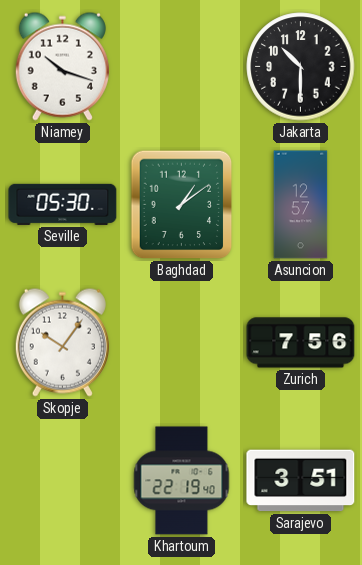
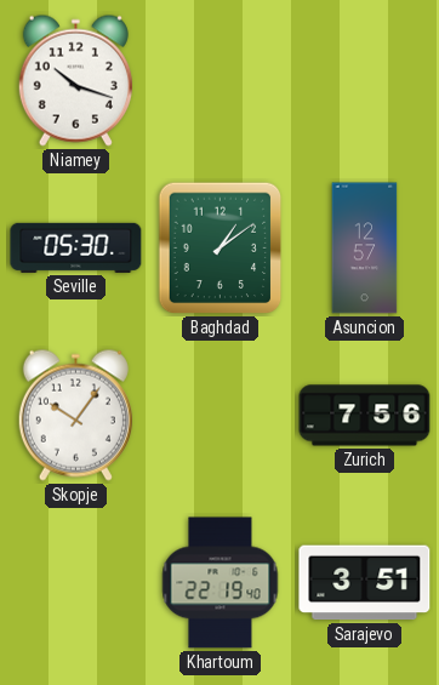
Jakarta: 10:30 -> none (301, 67)
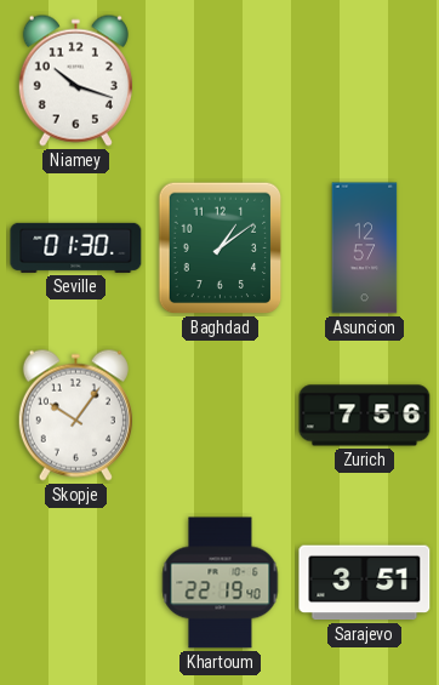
Seville: 05:30 -> 01:30 (76, 247)
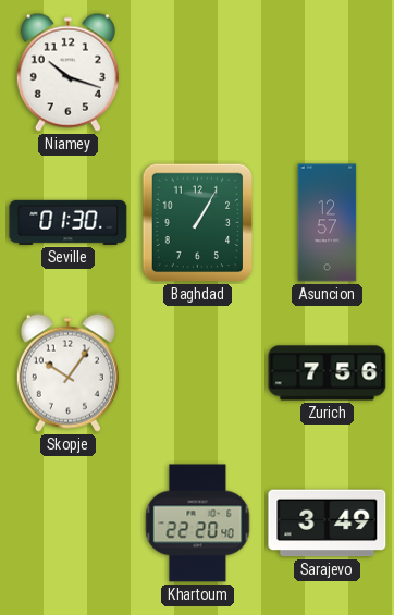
Baghdad: 1:09 -> 1:05 (198, 223)
Khartoum: 22:19 -> 22:20 (198, 524)
Sarajevo: 3:51 -> 3:49 (328, 524)
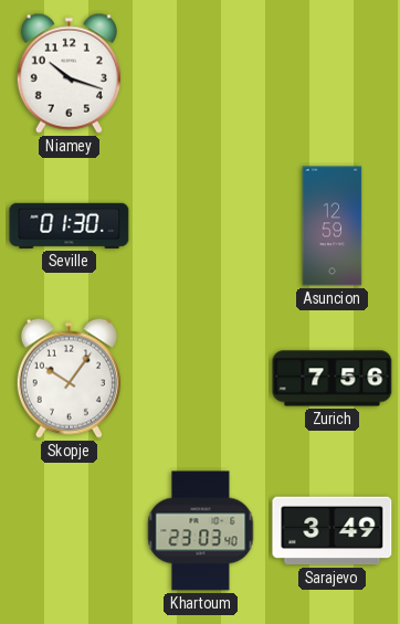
Baghdad: 1:05 -> none (198, 223)
Asuncion: 12:57 -> 12:59 (333, 226)
Khartoum: 22:20 -> 23:03 (201, 531)
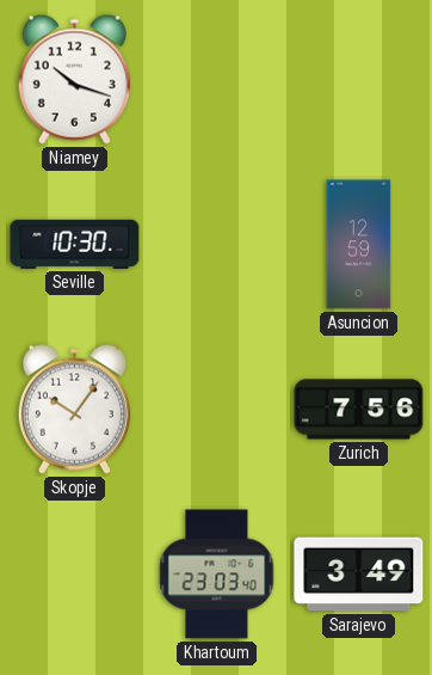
Seville: 01:30 -> 10:30 (75, 244)
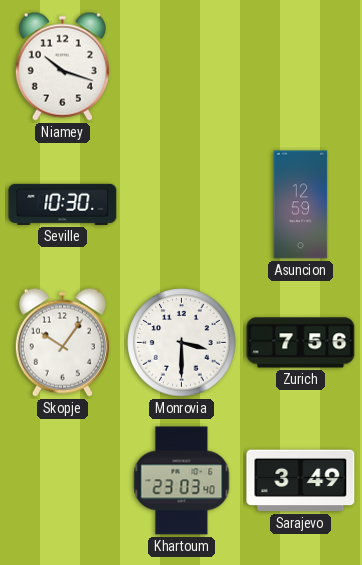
Monrovia: none -> 3:30 (182, 343)
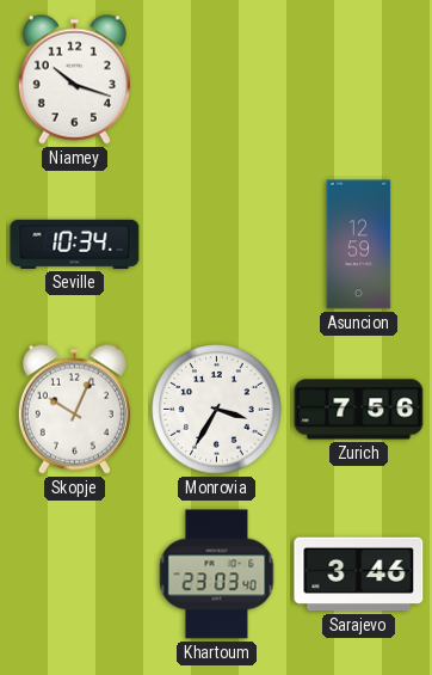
Seville: 10:30 -> 10:34 (75, 244)
Skopje: 10:06 -> 10:04 (74, 409)
Monrovia: 3:30 -> 3:35 (217, 410)
Sarajevo: 3:49 -> 3:46 (359, 575)
